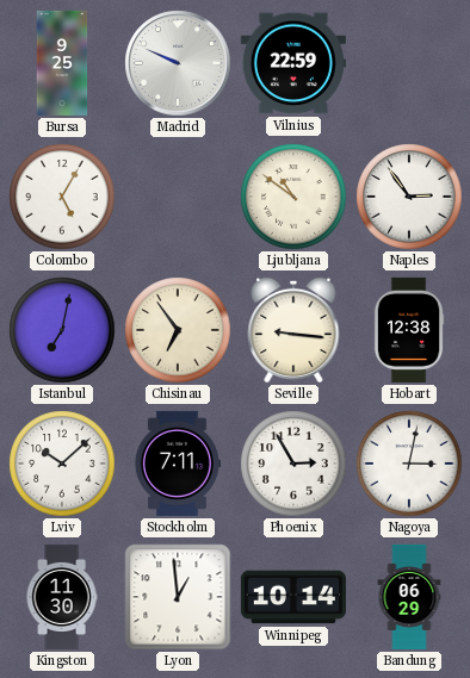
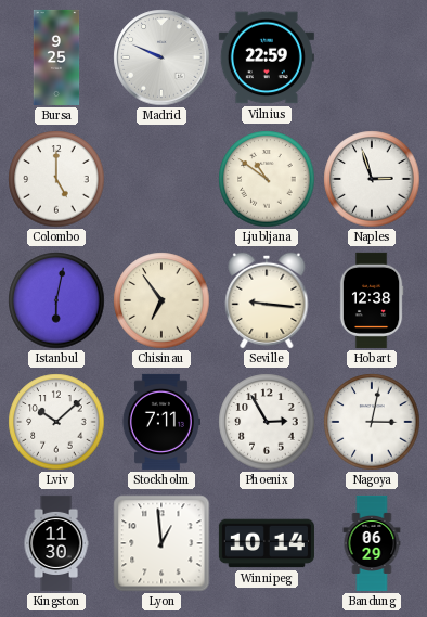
Colombo: 5:05 -> 5:00 (56, 179)
Naples: 2:54 -> 2:57 (372, 179)
Istanbul: 7:02 -> 6:02 (56, 300)
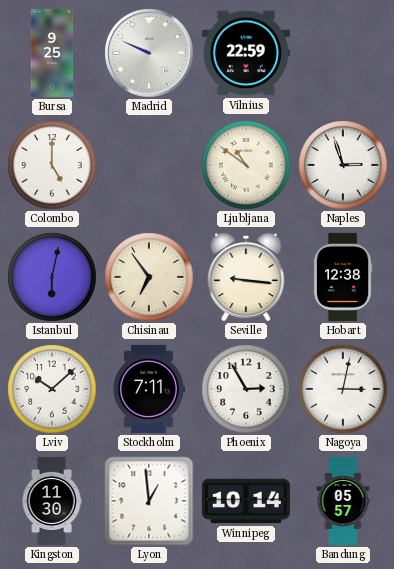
Bandung: 06:29 -> 05:57 (343, 501)
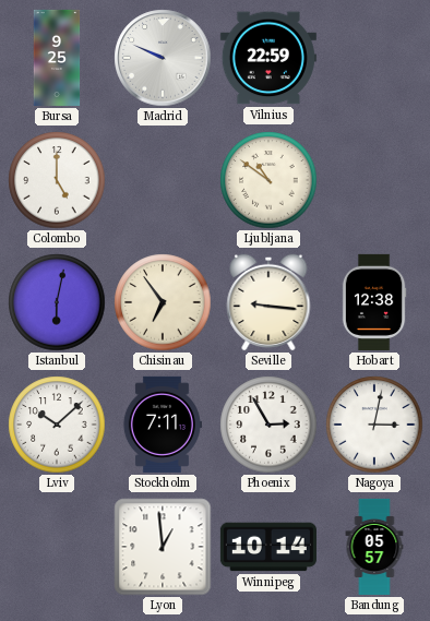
Naples: 2:57 -> none (343, 165)
Kingston: 11:30 -> none (52, 501)
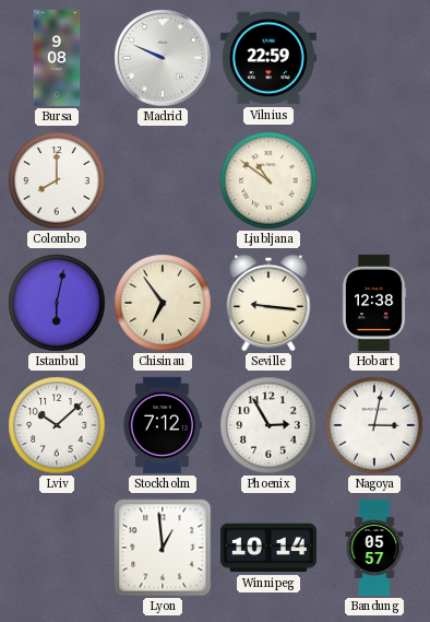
Bursa: 9:25 -> 9:08 (57, 58)
Colombo: 5:00 -> 8:00 (57, 180)
Stockholm: 7:11 -> 7:12 (162, 425)
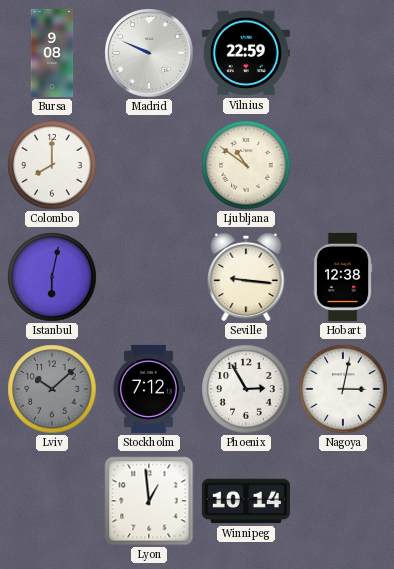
Chisinau: 6:54 -> none (163, 303)
Lviv dial: white -> grey (52, 389)
Bandung: 05:57 -> none (374, 548)
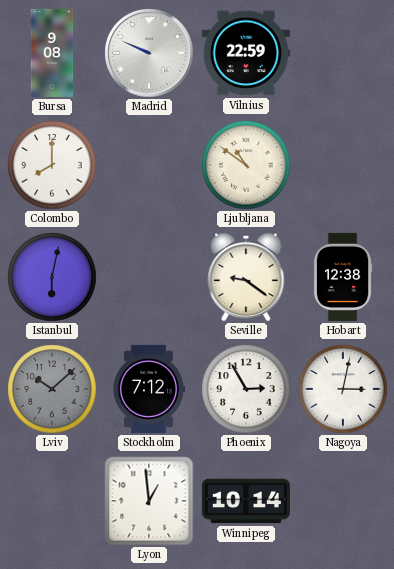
Seville: 9:16 -> 9:21 (246, 277)
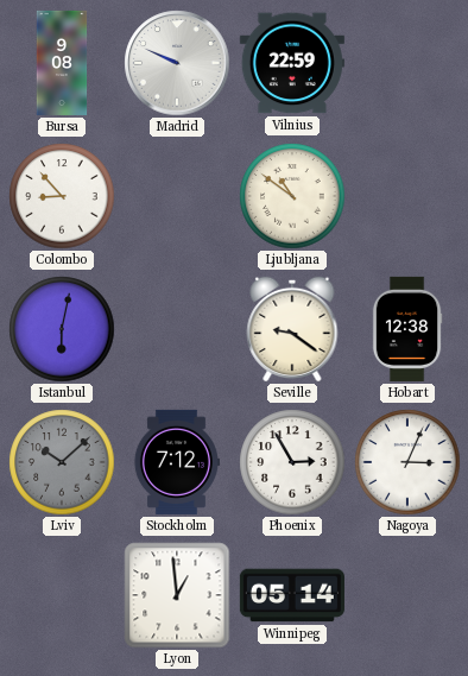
Colombo: 8:00 -> 8:53 (62, 196)
Nagoya: 3:02 -> 3:04 (407, 462)
Winnipeg: 10:14 -> 05:14 (292, 595)
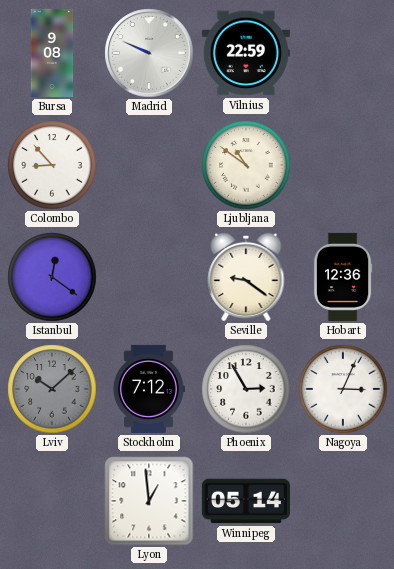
Istanbul: 6:02 -> 12:21 (52, 277)
Hobart: 12:38 -> 12:36 (343, 277)
